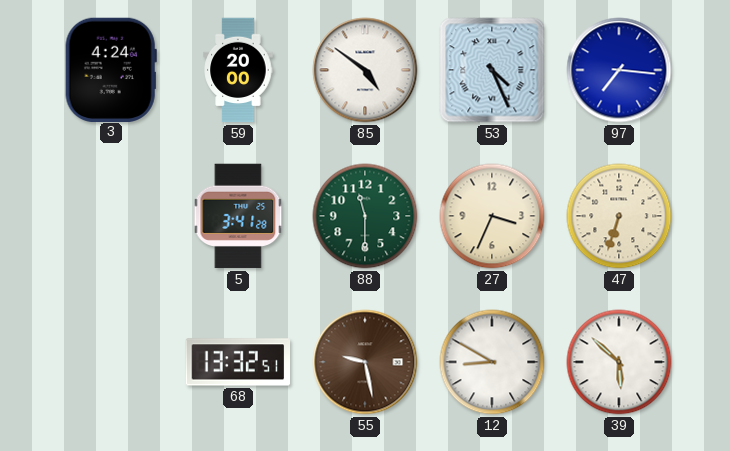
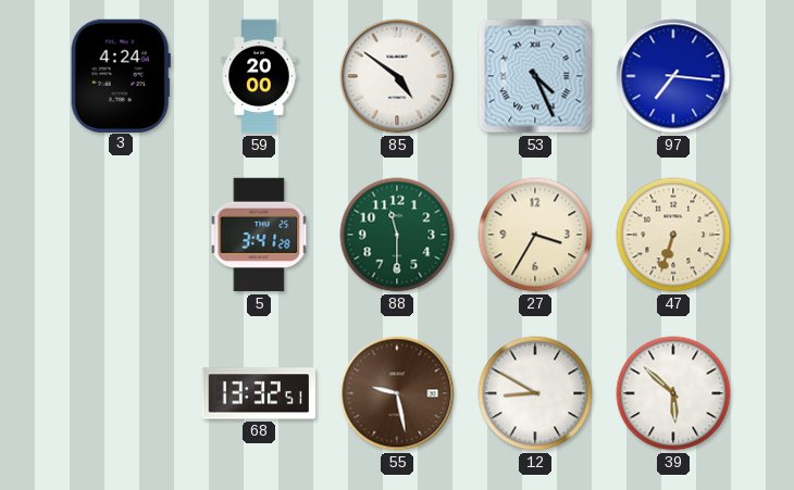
27: 3:34 -> 3:35 (535, 235)
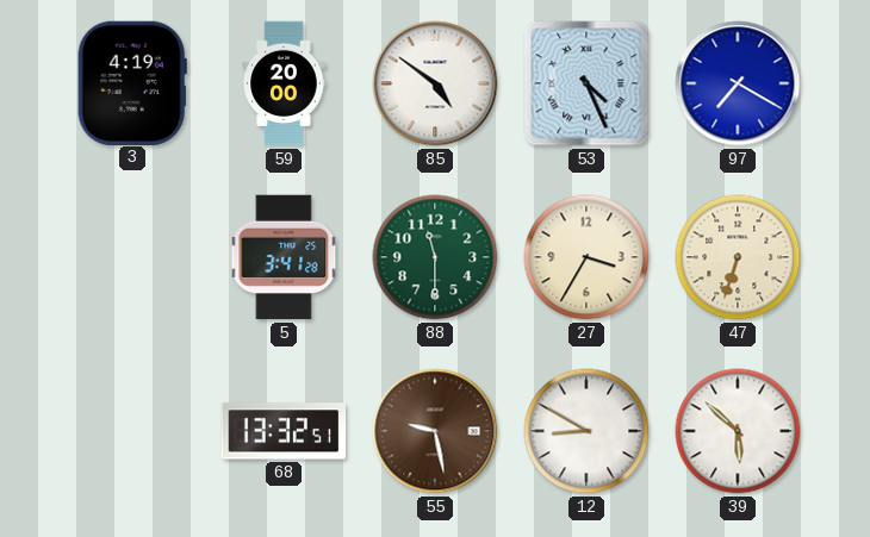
3: 4:24 -> 4:19 (132, 82)
97: 7:16 -> 7:20 (738, 83)
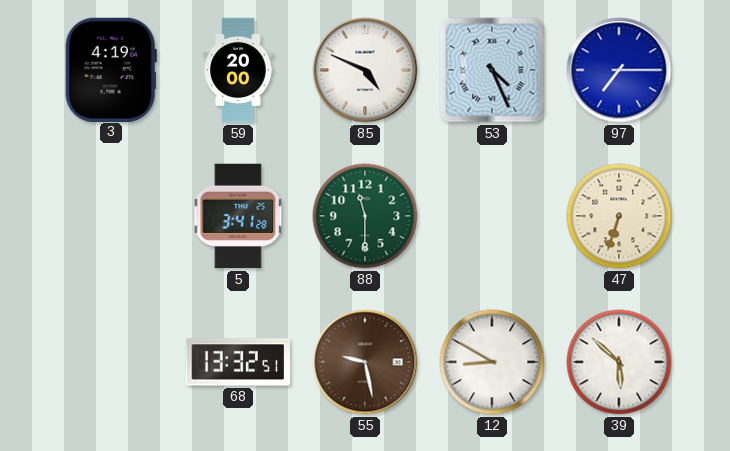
85: 4:51 -> 4:49 (365, 70)
97: 7:20 -> 7:15 (619, 70)
27: 3:35 -> none (586, 257)
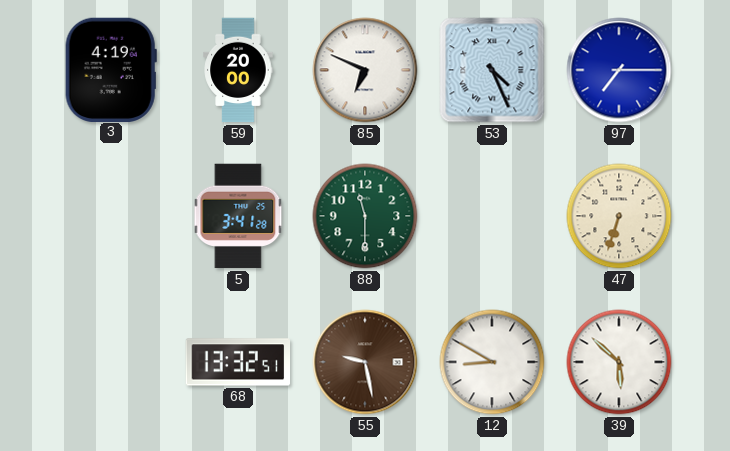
85: 4:49 -> 6:49 (365, 70)
